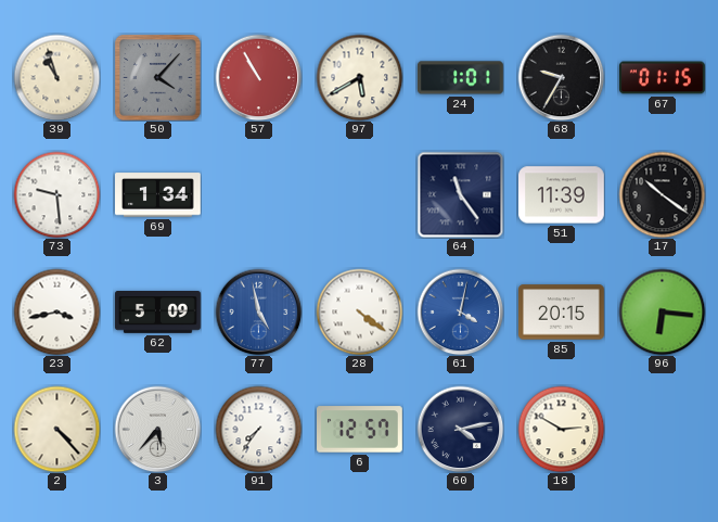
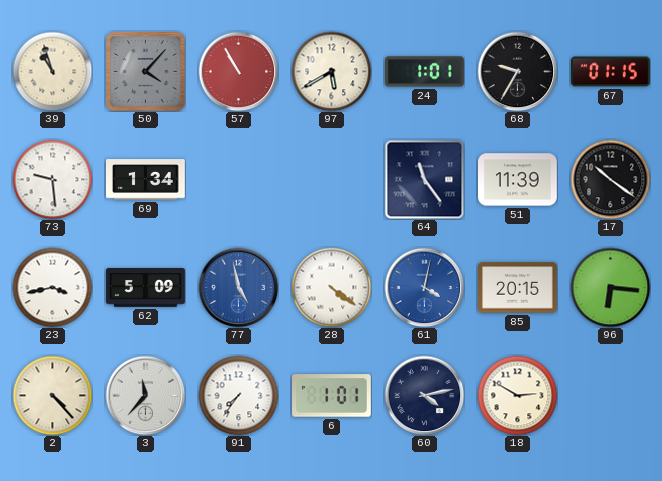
3: 5:37 -> 11:37 (145, 395)
6: 12:57 -> 1:01 (332, 396)
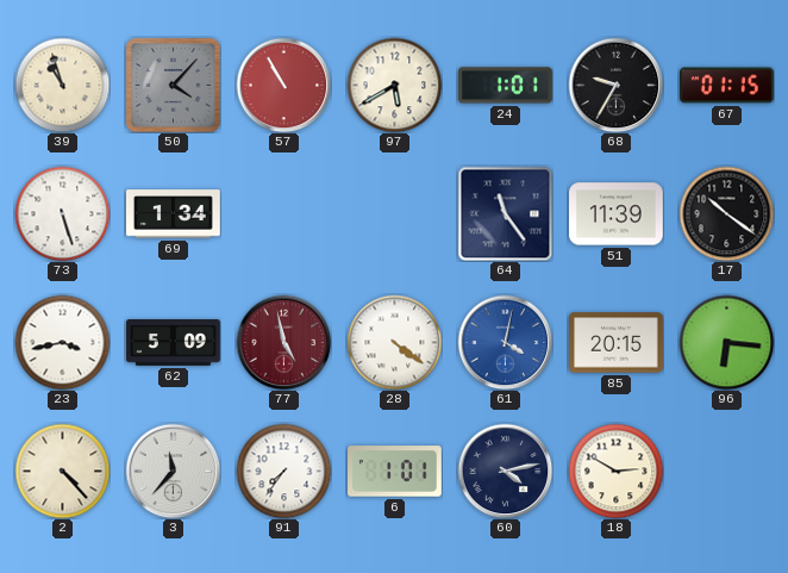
73: 9:29 -> 5:27 (62, 213)
77 dial: blue -> burgundy (283, 342)
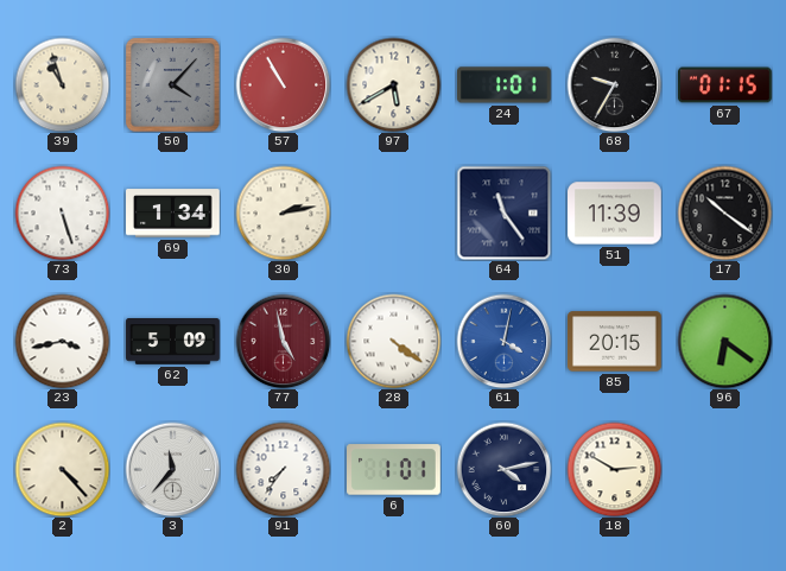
30: none -> 2:13 (283, 212)
96: 6:16 -> 6:21 (724, 341)
